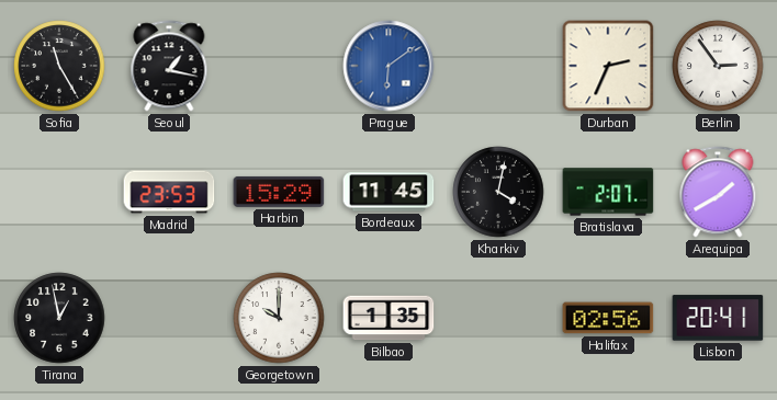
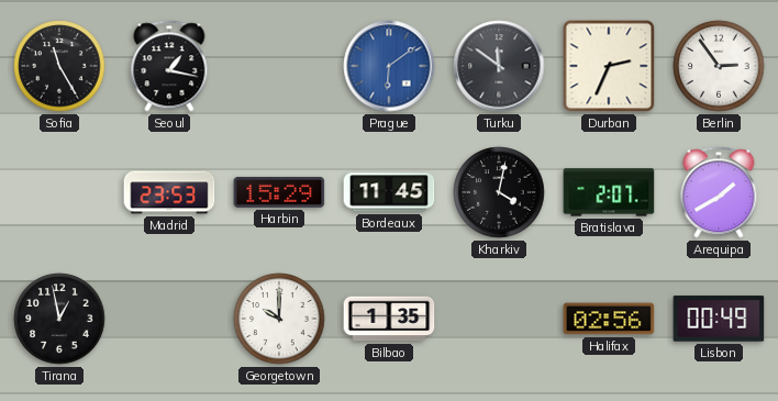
Turku: none -> 11:51 (499, 66)
Lisbon: 20:41 -> 00:49 (719, 319)
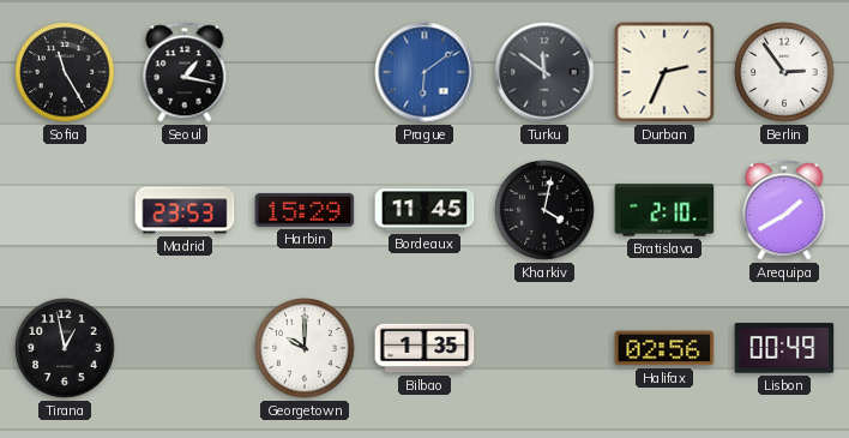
Bratislava: 2:07 -> 2:10 (664, 210)
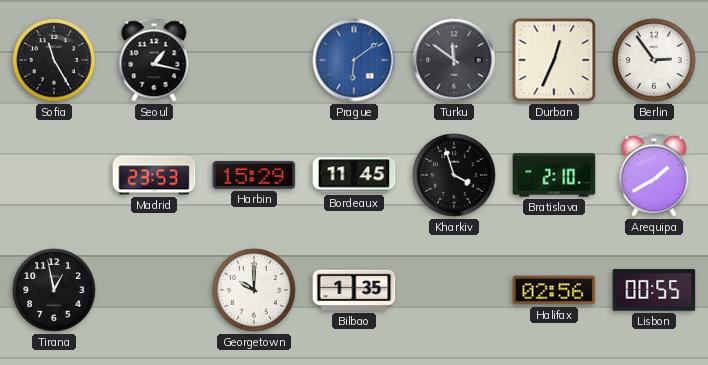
Durban: 2:34 -> 12:34 (554, 60)
Kharkiv: 4:02 -> 3:57 (454, 175)
Lisbon: 00:49 -> 00:55 (654, 290)
